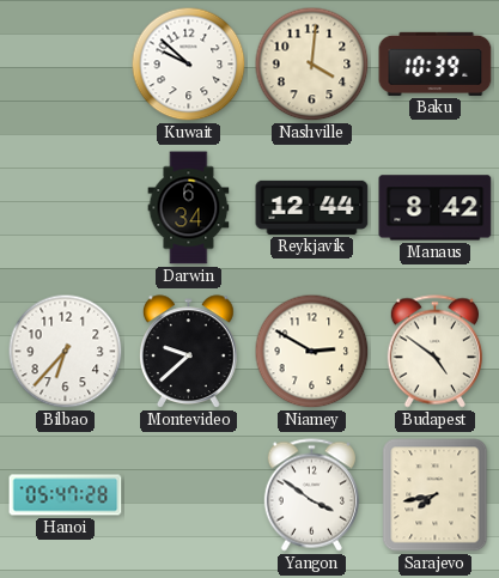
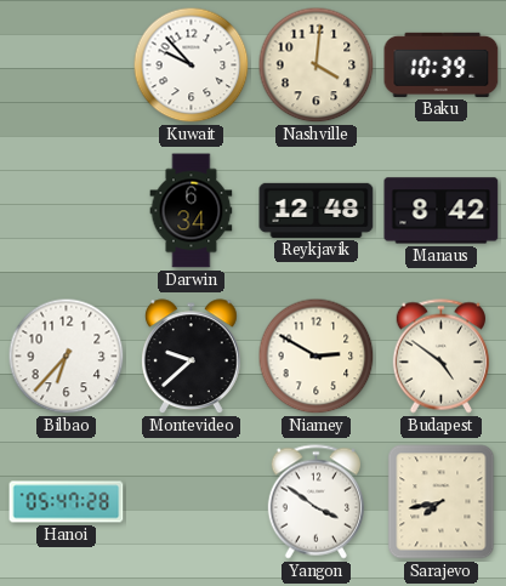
Kuwait: 9:52 -> 9:53 (192, 66)
Reykjavik: 12:44 -> 12:48 (317, 210)
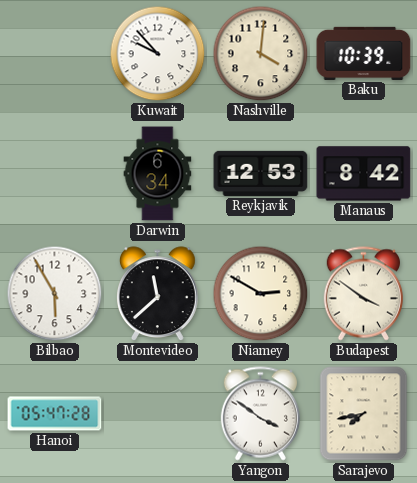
Reykjavik: 12:48 -> 12:53 (261, 173)
Bilbao: 6:37 -> 5:55 (55, 294)
Montevideo: 9:38 -> 11:38 (158, 294)
Budapest: 4:51 -> 3:51 (363, 294)
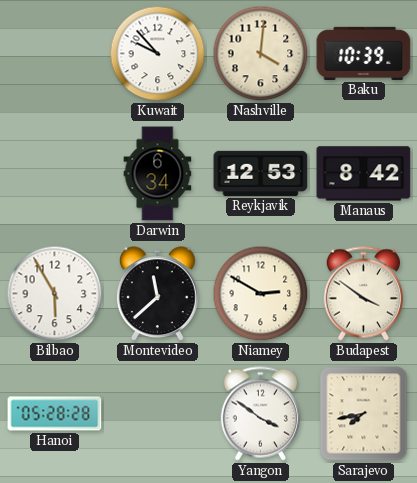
Hanoi: 05:47 -> 05:28 (55, 414)
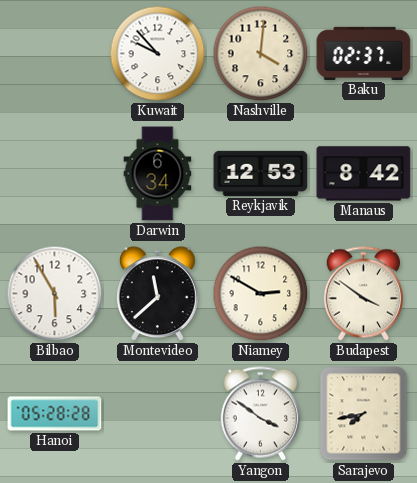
Baku: 10:39 -> 02:37 (364, 53)
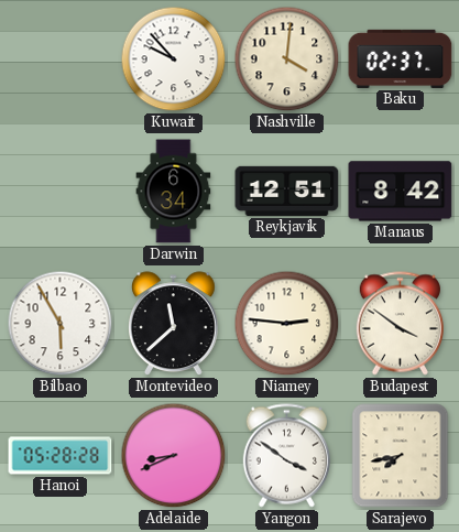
Reykjavik: 12:53 -> 12:51 (287, 191)
Niamey: 2:50 -> 2:46 (287, 324)
Adelaide: none -> 8:41 (174, 456)
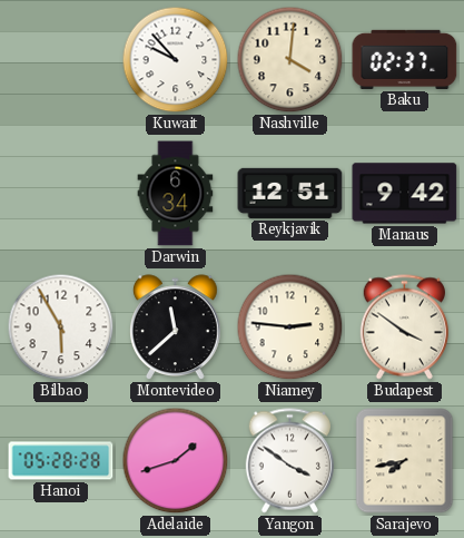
Manaus: 8:42 -> 9:42 (405, 194)
Adelaide: 8:41 -> 1:42 (176, 461)
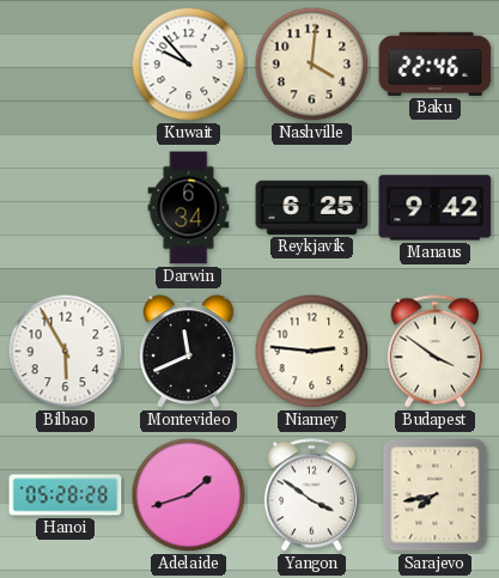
Baku: 02:37 -> 22:46 (436, 63)
Reykjavik: 12:51 -> 6:25 (312, 207)
Montevideo: 11:38 -> 11:41 (189, 352)
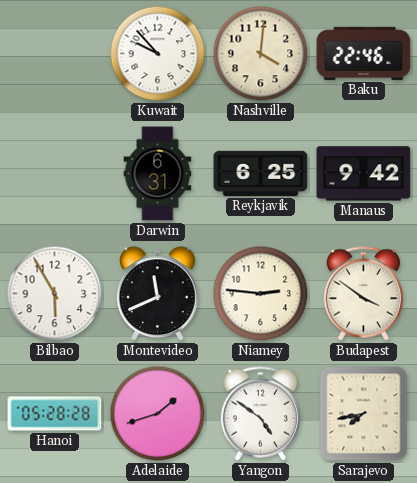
Darwin: 6:34 -> 6:31 (158, 174)
Yangon: 3:51 -> 4:51 (260, 414)
